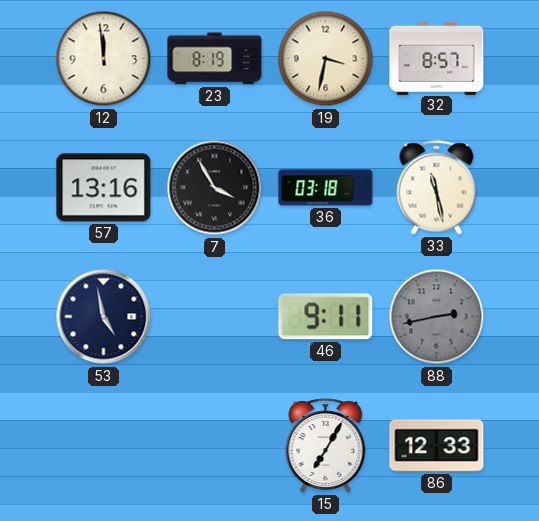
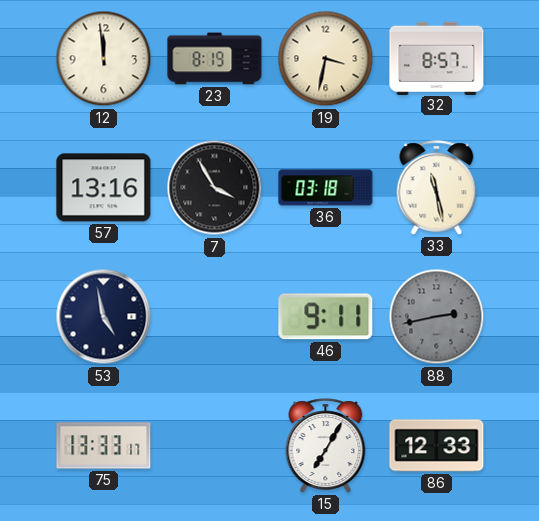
75: none -> 13:33 (104, 446)
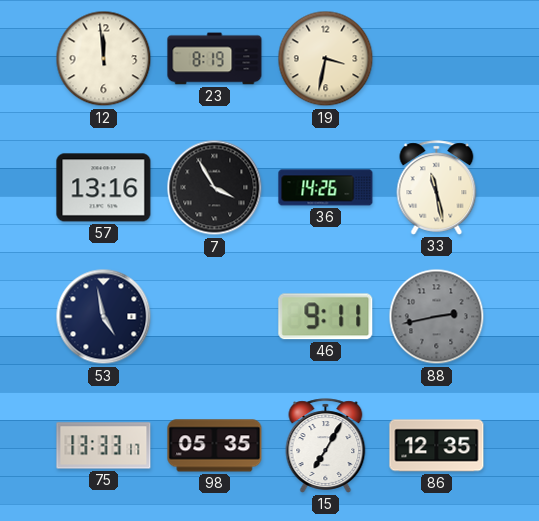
32: 8:57 -> none (437, 58)
36: 03:18 -> 14:26 (326, 188)
98: none -> 05:35 (215, 446)
86: 12:33 -> 12:35 (437, 446)
